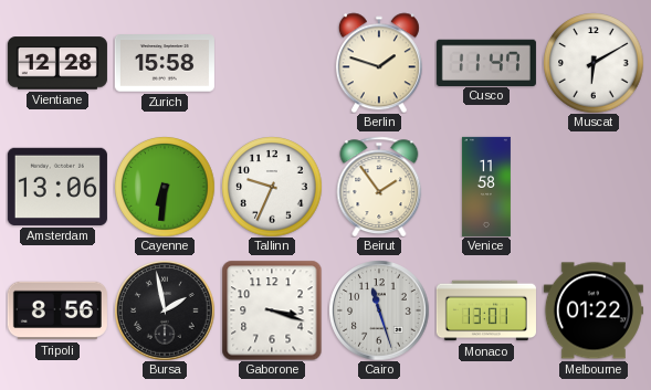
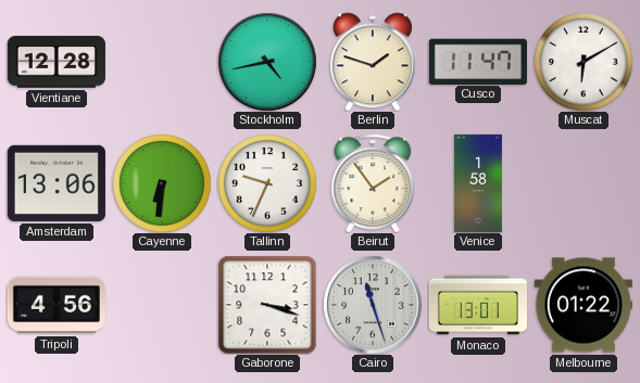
Zurich: 15:58 -> none (165, 63)
Stockholm: none -> 4:43 (267, 62)
Venice: 11:58 -> 1:58 (478, 183)
Tripoli: 8:56 -> 4:56 (57, 305)
Bursa: 1:58 -> none (165, 310)
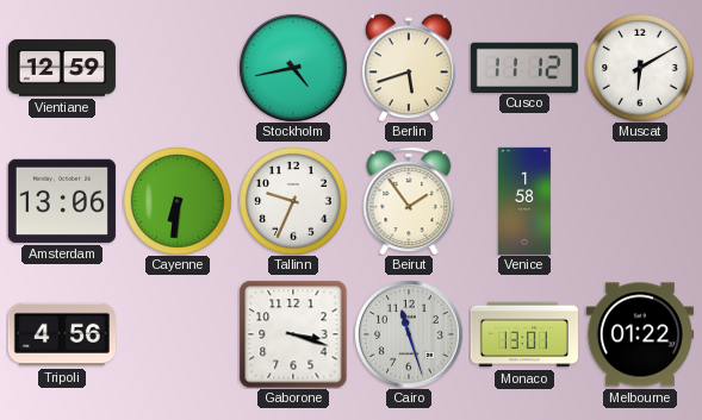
Vientiane: 12:28 -> 12:59 (62, 68)
Berlin: 1:48 -> 5:42 (409, 68)
Cusco: 11:47 -> 11:12 (524, 67)
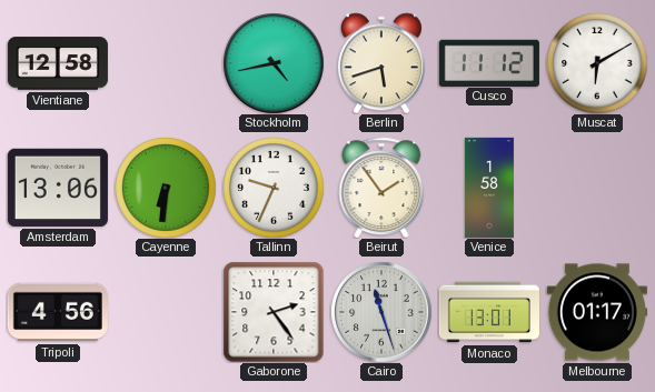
Vientiane: 12:59 -> 12:58 (58, 63)
Gaborone: 3:18 -> 2:24 (274, 312)
Melbourne: 01:22 -> 01:17 (597, 312)
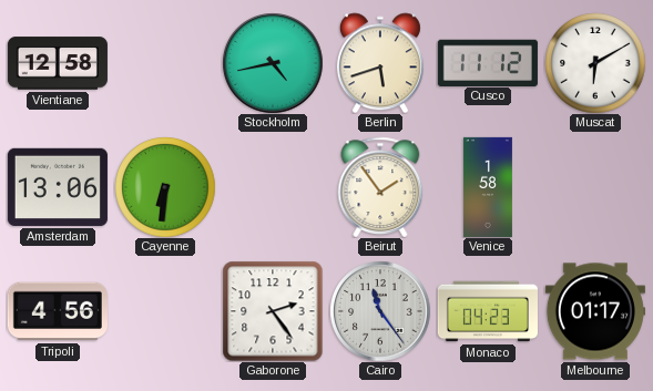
Tallinn: 9:34 -> none (274, 188)
Cairo: 11:27 -> 11:24 (380, 311)
Monaco: 13:01 -> 04:23 (488, 311)
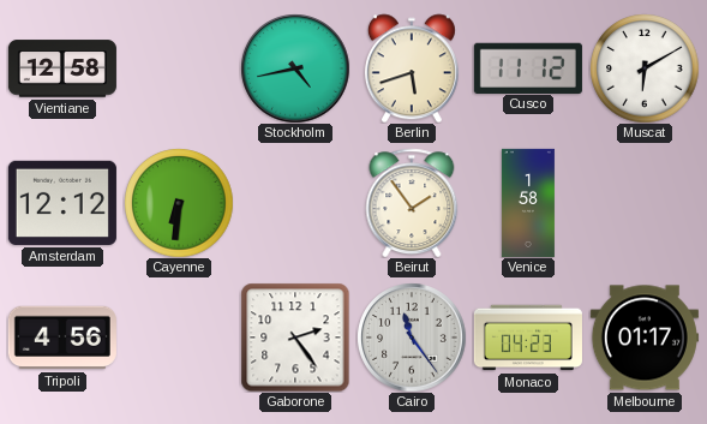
Amsterdam: 13:06 -> 12:12 (62, 203)
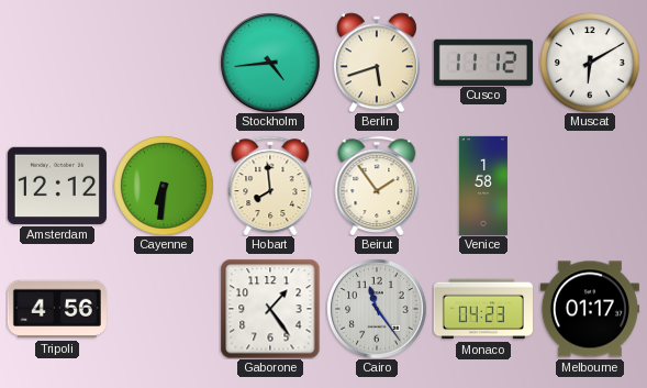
Vientiane: 12:58 -> none (62, 68)
Stockholm: 4:43 -> 4:44 (270, 63)
Hobart: none -> 7:59 (270, 186)
Gaborone: 2:24 -> 1:24 (270, 309)
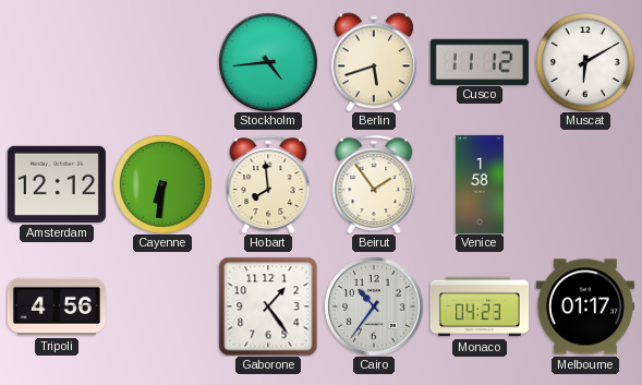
Cairo: 11:24 -> 10:36 (374, 306)
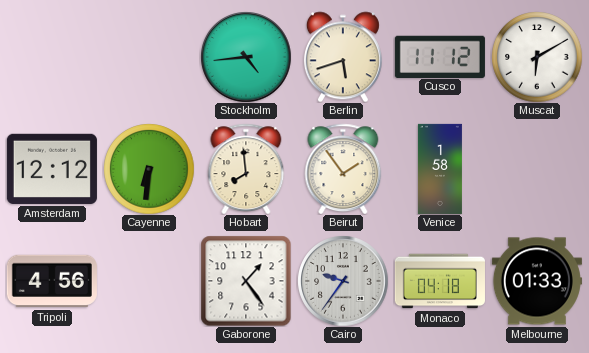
Cairo: 10:36 -> 9:36 (343, 281)
Monaco: 04:23 -> 04:18 (440, 281)
Melbourne: 01:17 -> 01:33 (537, 281)
